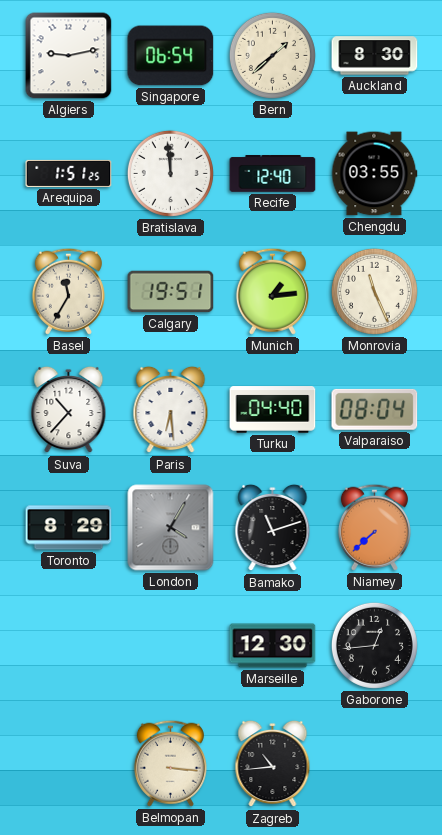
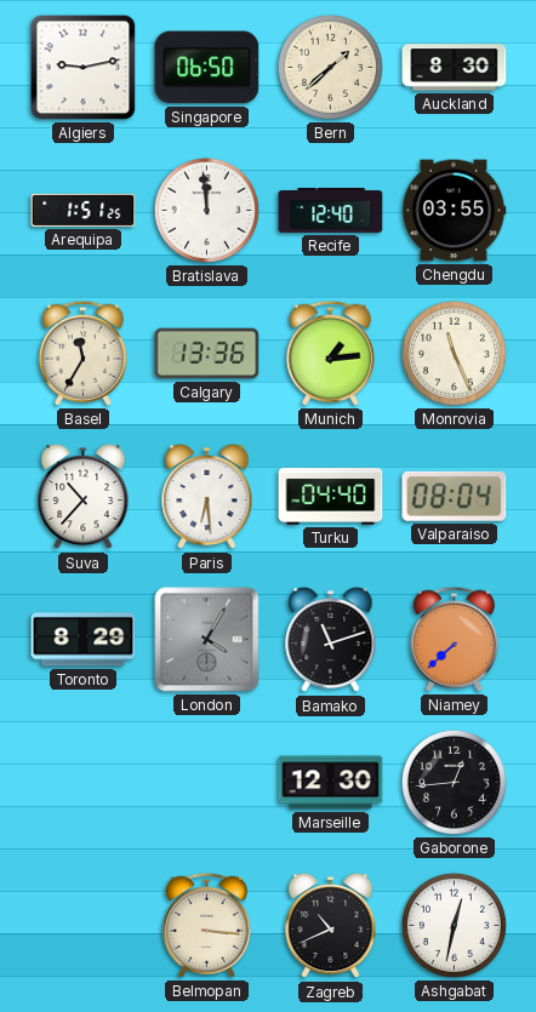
Singapore: 06:54 -> 06:50 (207, 68)
Calgary: 19:51 -> 13:36 (207, 354)
Zagreb: 10:44 -> 10:41 (331, 926)
Ashgabat: none -> 12:32 (454, 925)
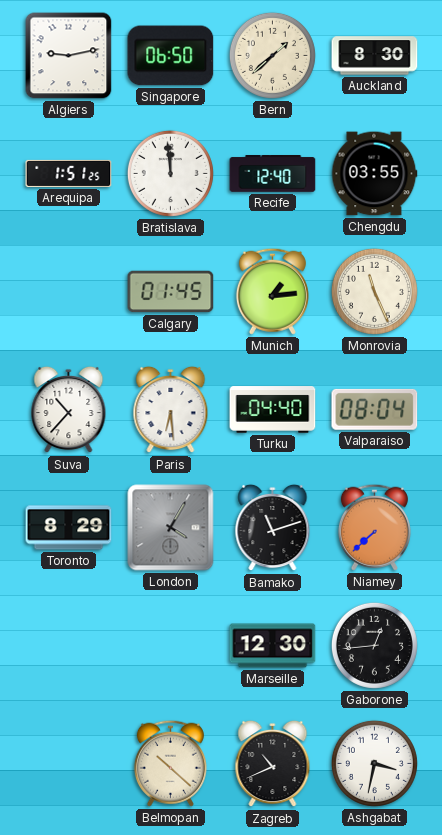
Basel: 11:35 -> none (82, 353)
Calgary: 13:36 -> 01:45 (171, 292)
Belmopan: 3:16 -> 10:22 (170, 763)
Ashgabat: 12:32 -> 3:32 (374, 763)
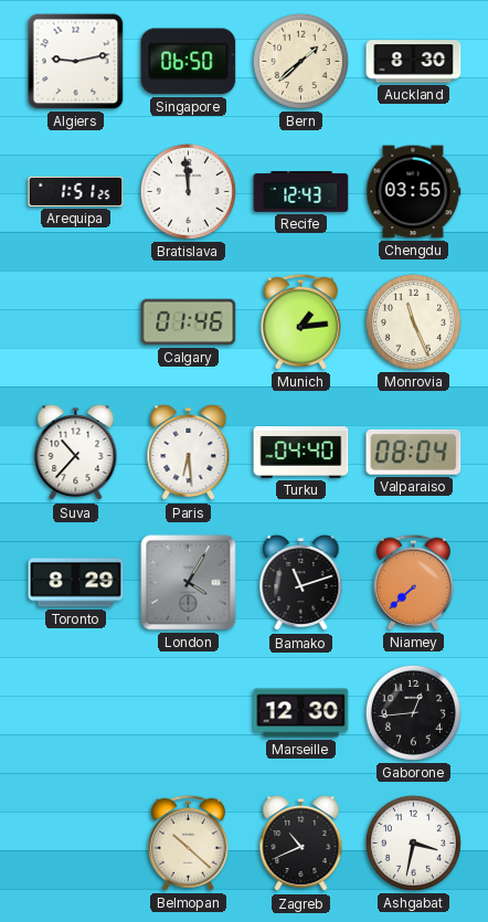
Recife: 12:40 -> 12:43 (301, 192)
Calgary: 01:45 -> 01:46 (189, 322)
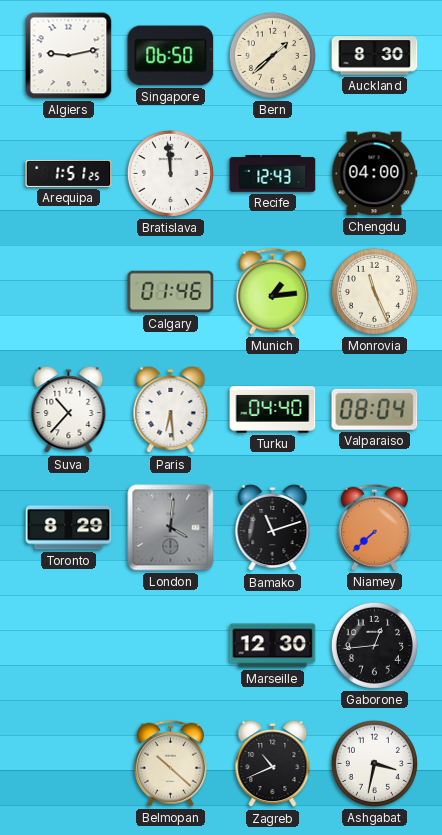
Chengdu: 03:55 -> 04:00 (374, 174)
London: 4:05 -> 4:01 (171, 528)
